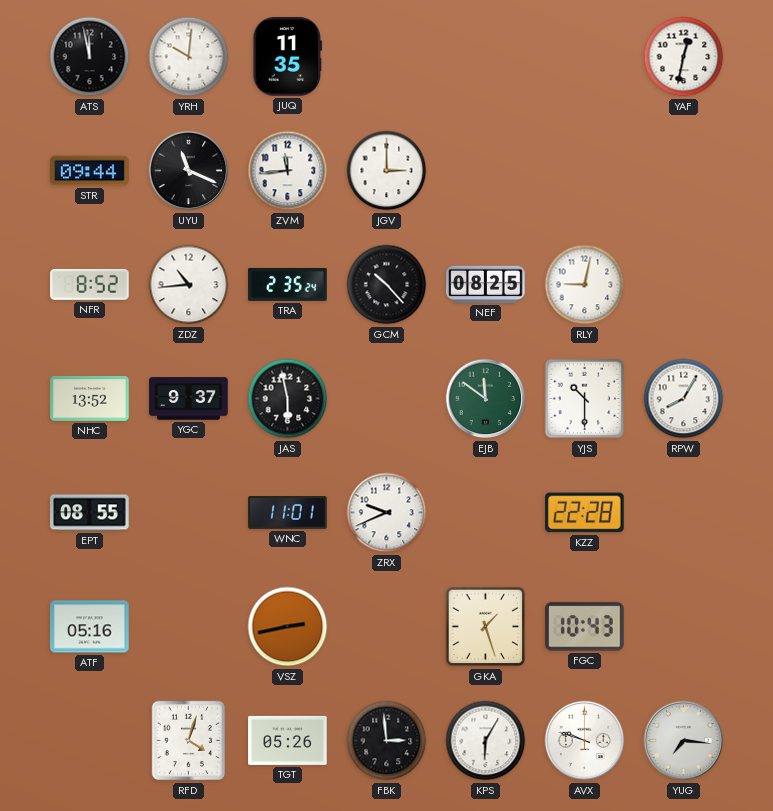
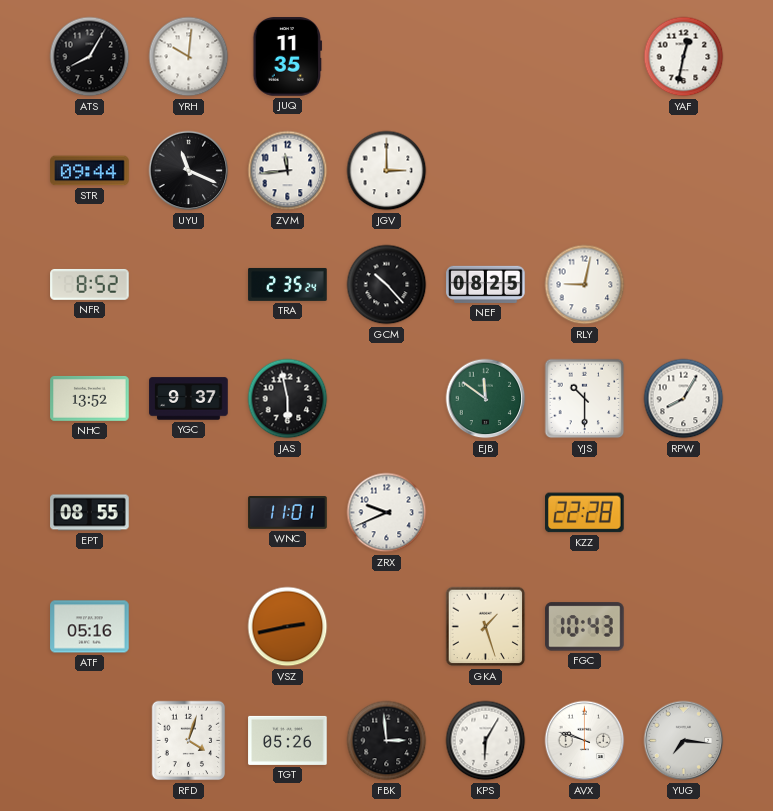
ATS: 11:58 -> 8:05 (90, 57)
ZDZ: 10:44 -> none (189, 285)
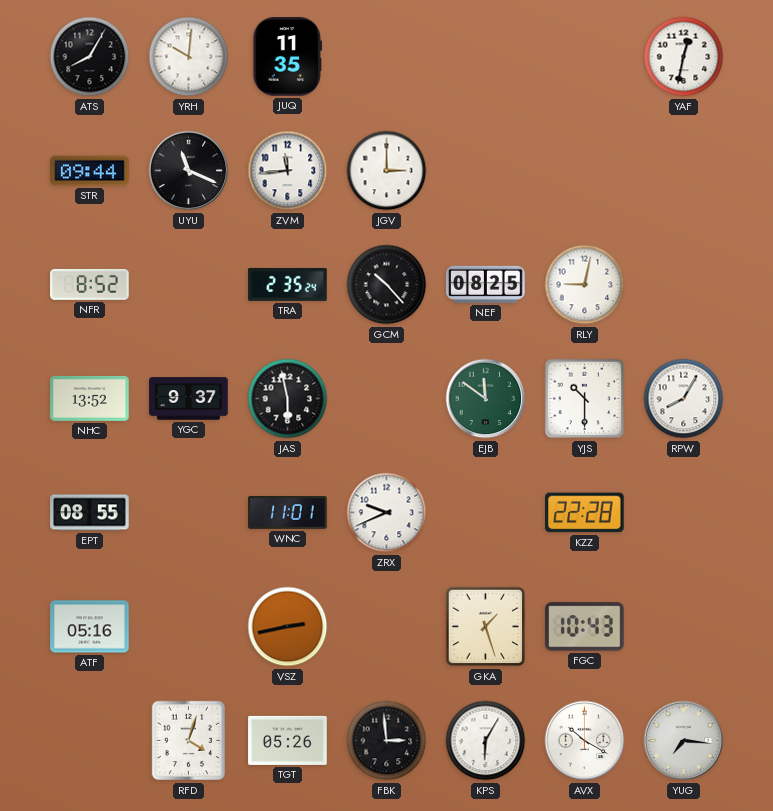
AVX: 9:48 -> 10:20 (585, 741)
